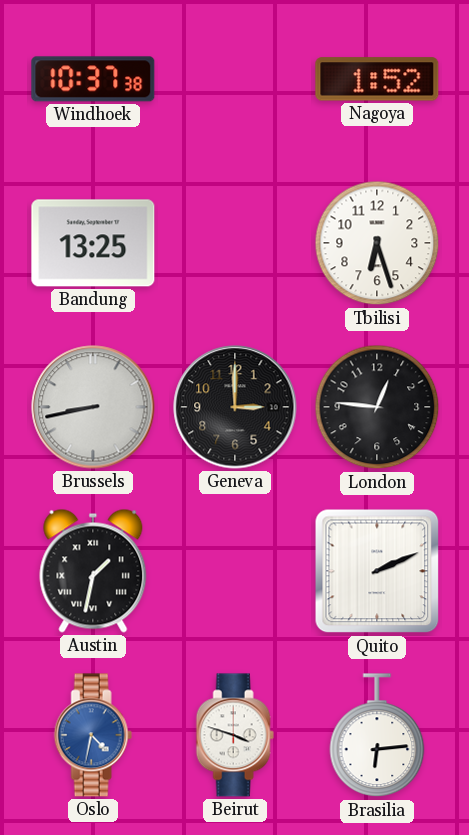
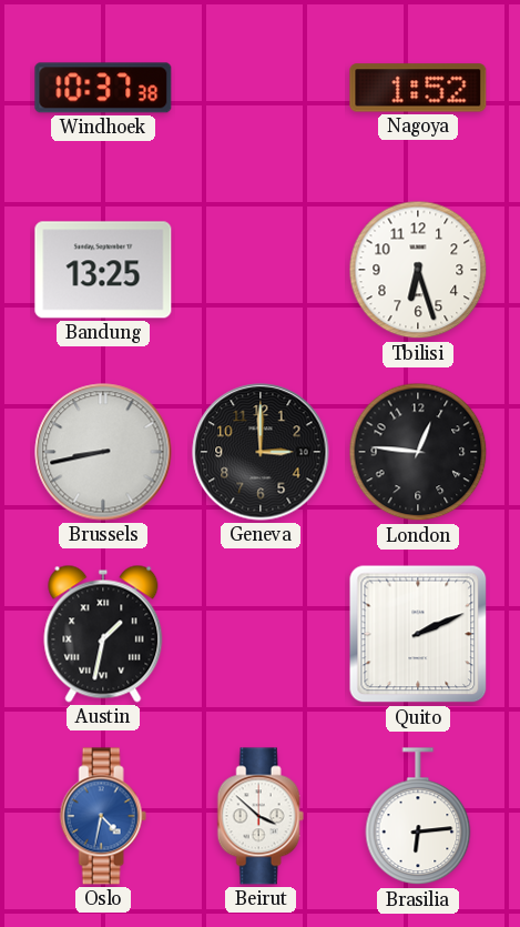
Beirut: 3:48 -> 3:52 (261, 816)
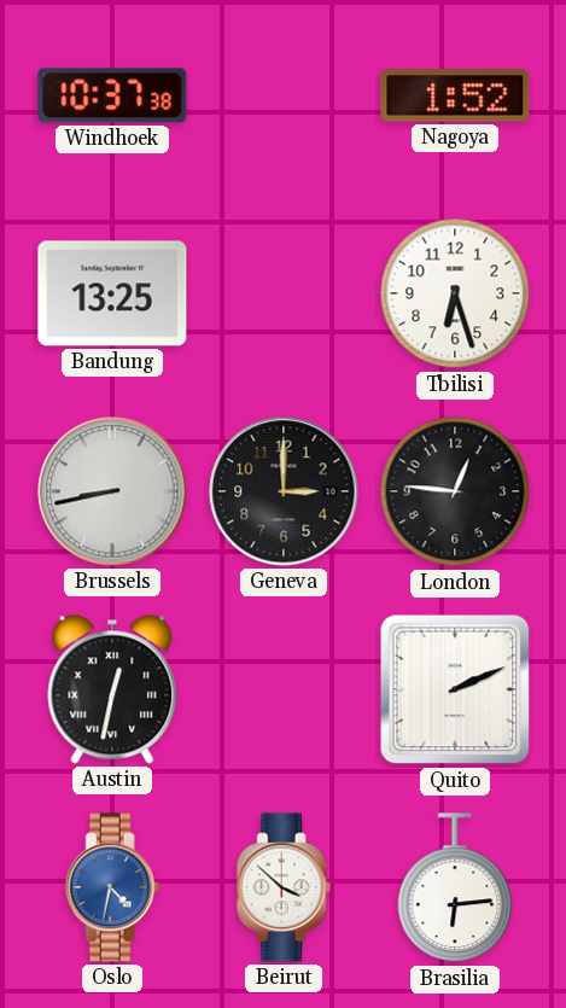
Austin: 1:32 -> 12:32 (112, 689)
